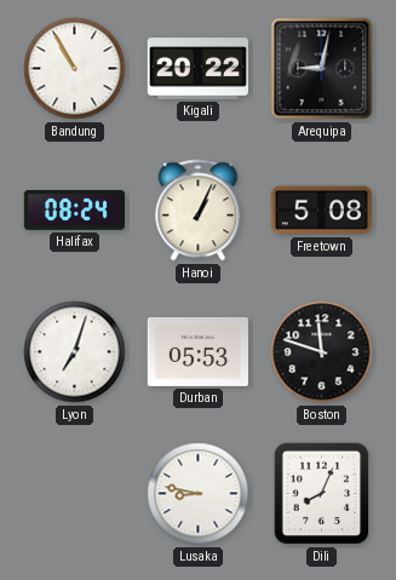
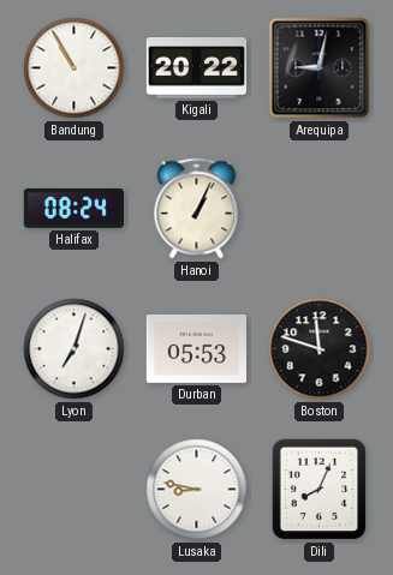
Freetown: 5:08 -> none (321, 211)
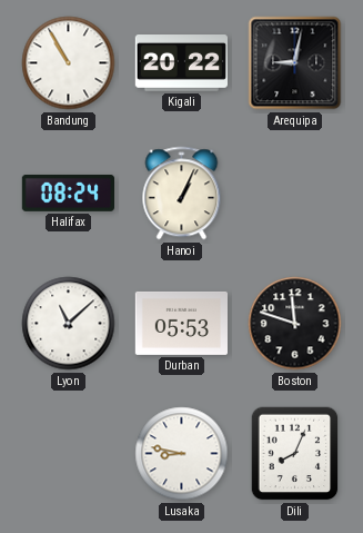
Lyon: 7:03 -> 11:08 (69, 324)
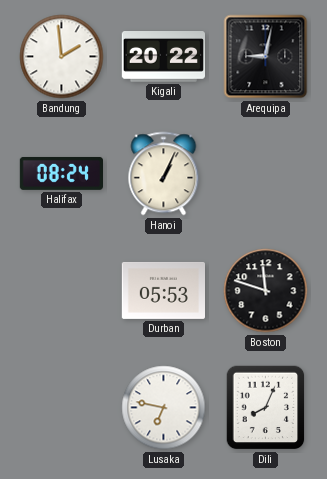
Bandung: 10:55 -> 1:59 (62, 57)
Lyon: 11:08 -> none (69, 324)
Lusaka: 8:47 -> 6:47 (164, 408)
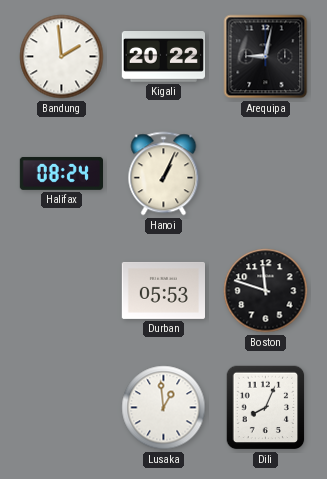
Lusaka: 6:47 -> 12:59 (164, 408)
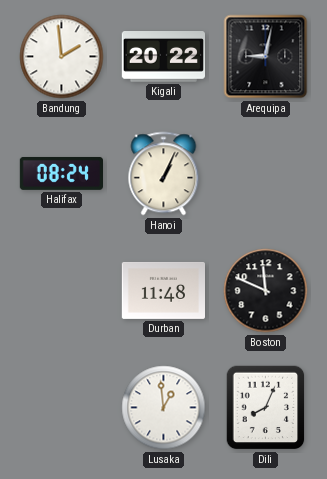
Durban: 05:53 -> 11:48 (163, 290)
Boston: 11:48 -> 11:49 (266, 291)
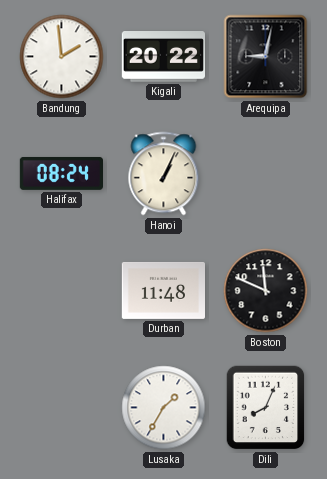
Lusaka: 12:59 -> 1:35 (164, 408)
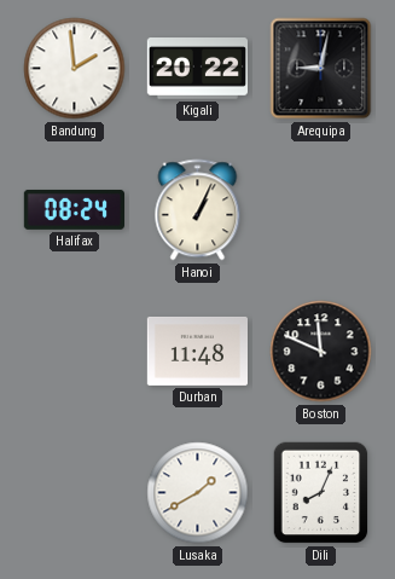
Lusaka: 1:35 -> 1:40 (198, 493)
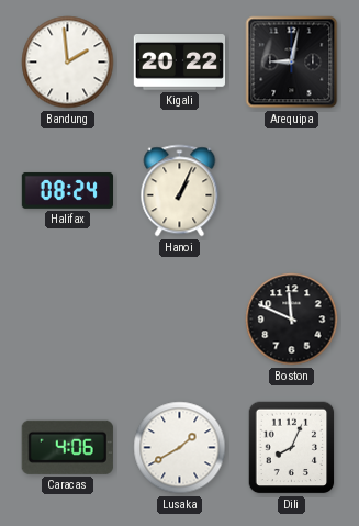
Durban: 11:48 -> none (197, 351)
Caracas: none -> 4:06 (67, 447)
